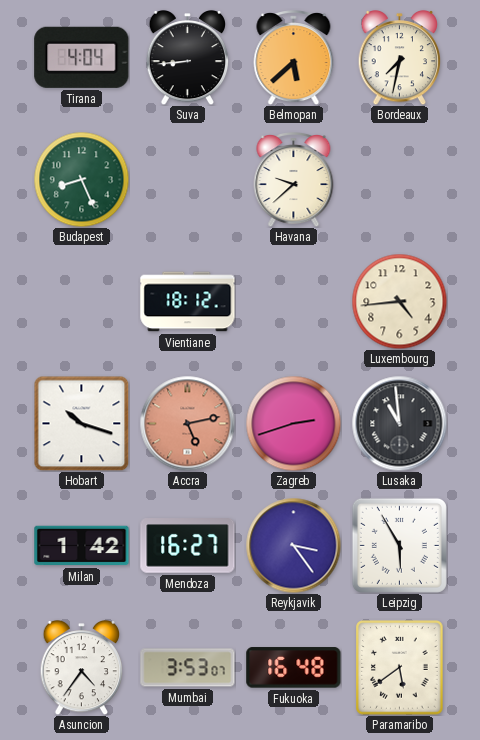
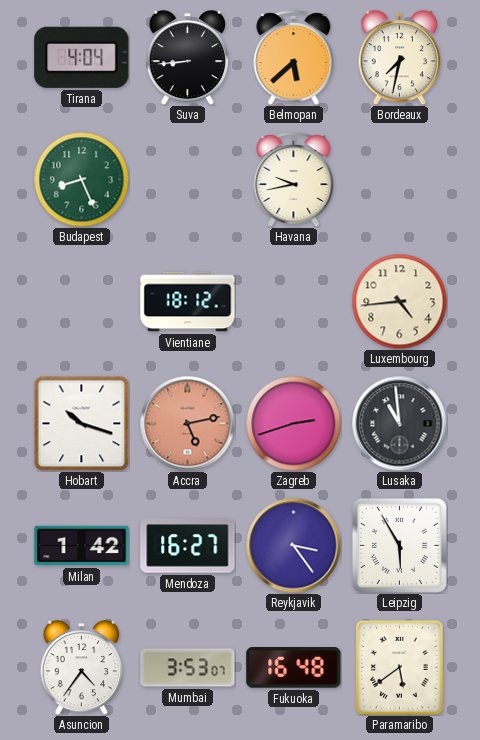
Havana: 9:38 -> 9:43 (294, 180)
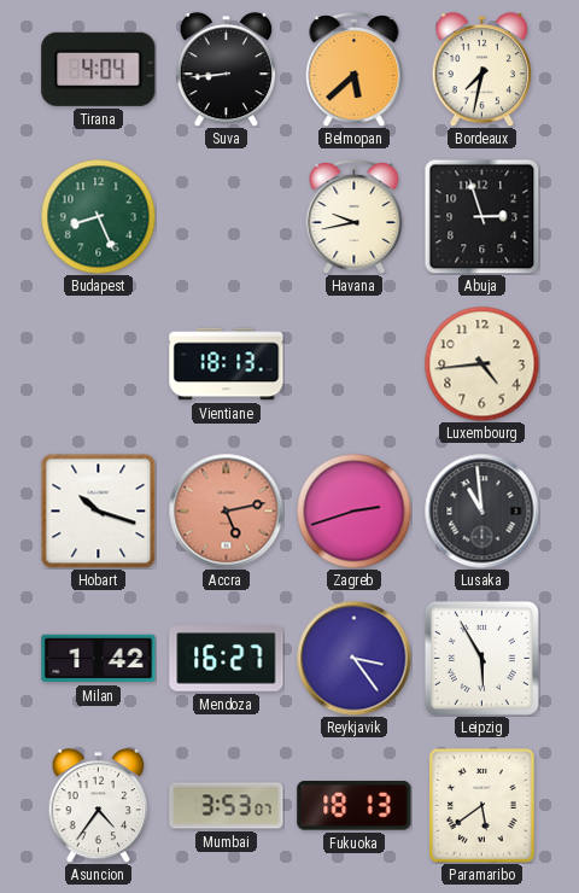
Abuja: none -> 2:57 (481, 216)
Vientiane: 18:12 -> 18:13 (227, 364)
Fukuoka: 16:48 -> 18:13 (355, 806)
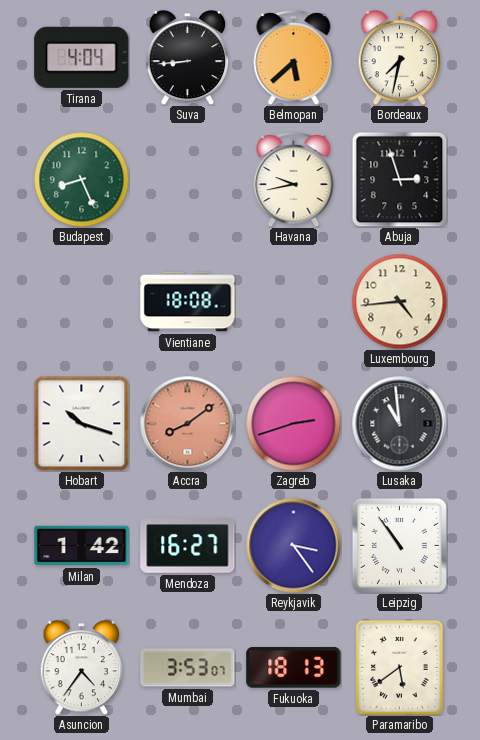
Vientiane: 18:13 -> 18:08 (188, 302)
Accra: 5:13 -> 8:09 (187, 423)
Leipzig: 5:55 -> 10:54 (399, 545)
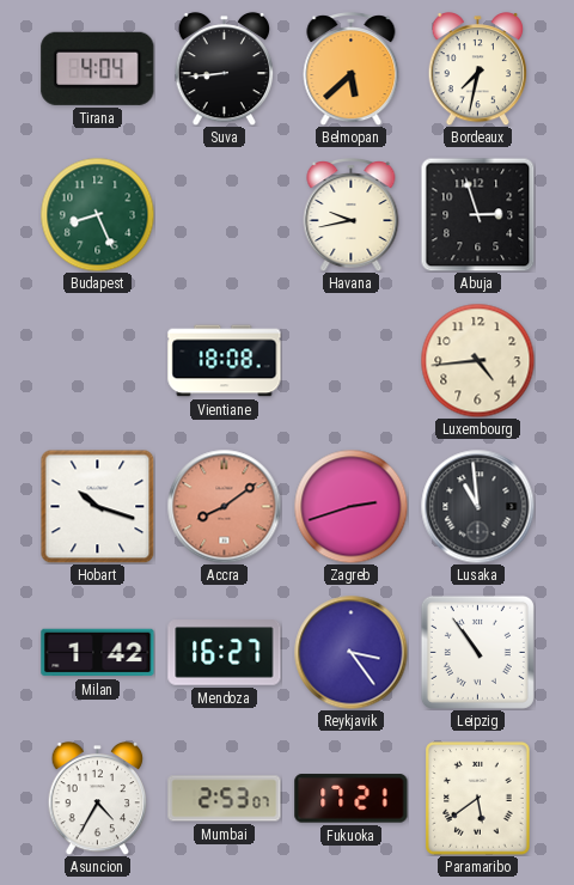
Asuncion: 4:36 -> 4:35 (98, 798)
Mumbai: 3:53 -> 2:53 (225, 799)
Fukuoka: 18:13 -> 17:21 (352, 799)
